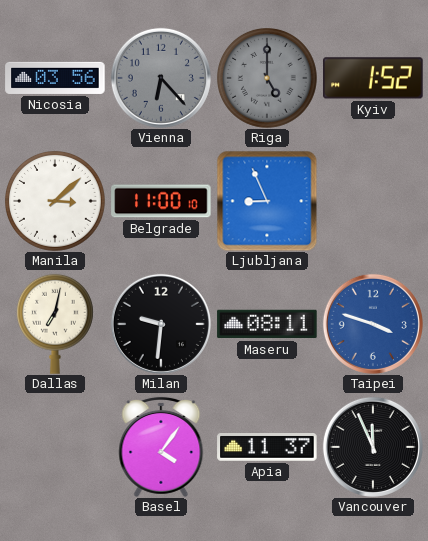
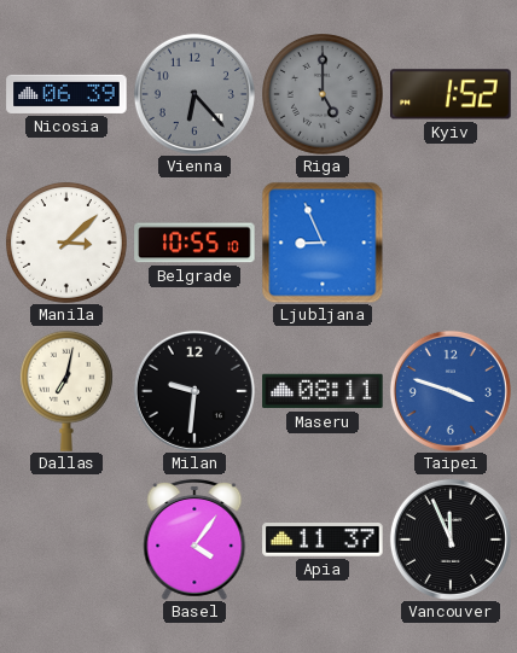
Nicosia: 03:56 -> 06:39 (66, 94)
Belgrade: 11:00 -> 10:55 (194, 243)
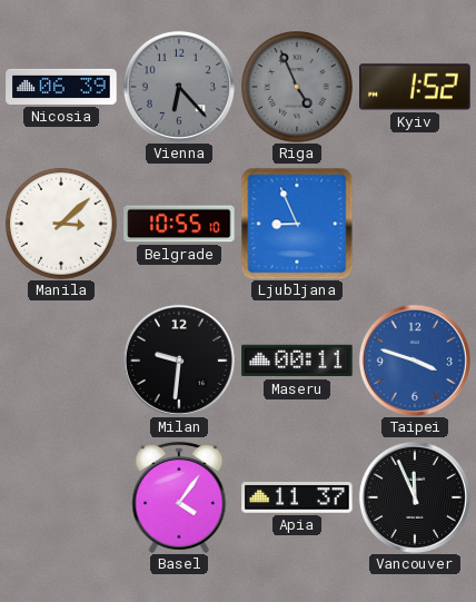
Riga: 5:00 -> 4:56 (297, 88)
Dallas: 7:02 -> none (66, 391)
Maseru: 08:11 -> 00:11 (297, 361)
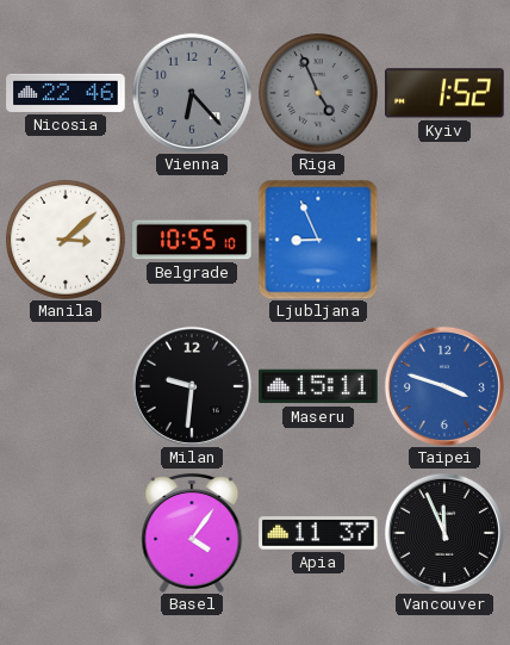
Nicosia: 06:39 -> 22:46 (66, 93)
Maseru: 00:11 -> 15:11 (318, 386)
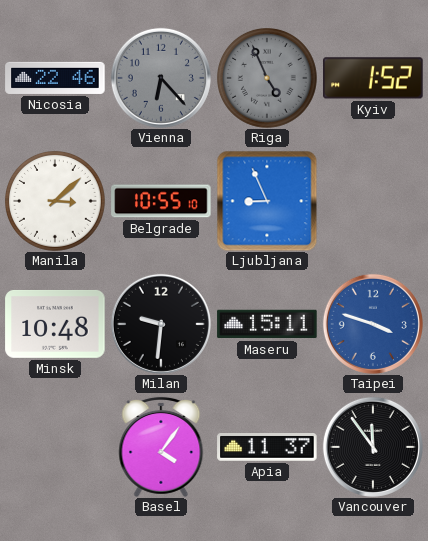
Minsk: none -> 10:48 (55, 324)
Vancouver: 11:56 -> 11:54 (373, 447)
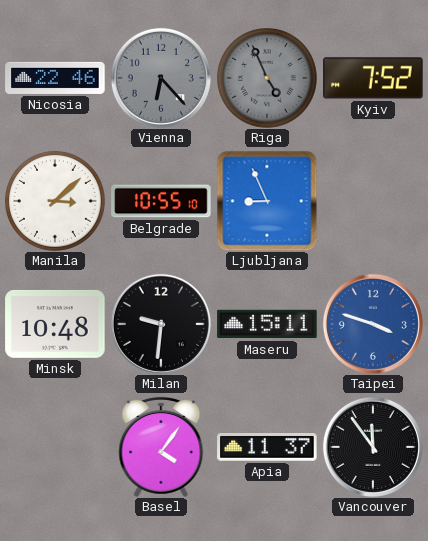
Kyiv: 1:52 -> 7:52 (373, 78)
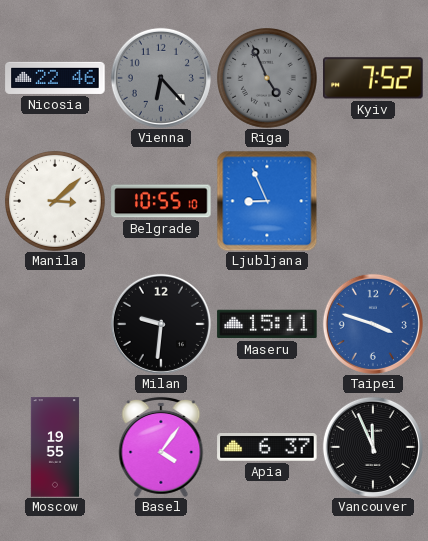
Minsk: 10:48 -> none (55, 324)
Moscow: none -> 19:55 (55, 447)
Apia: 11:37 -> 6:37 (267, 448)
Vancouver: 11:54 -> 11:56 (373, 447)
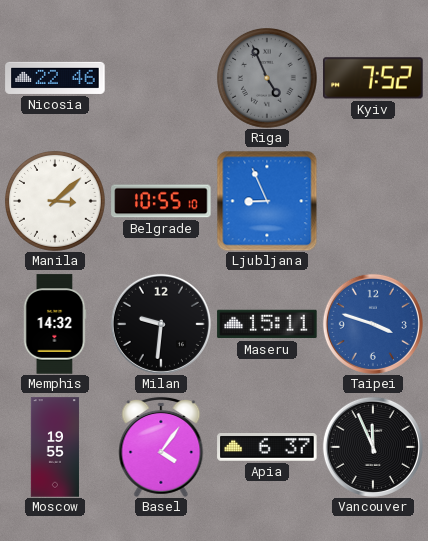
Vienna: 6:23 -> none (161, 78)
Memphis: none -> 14:32 (55, 324)
